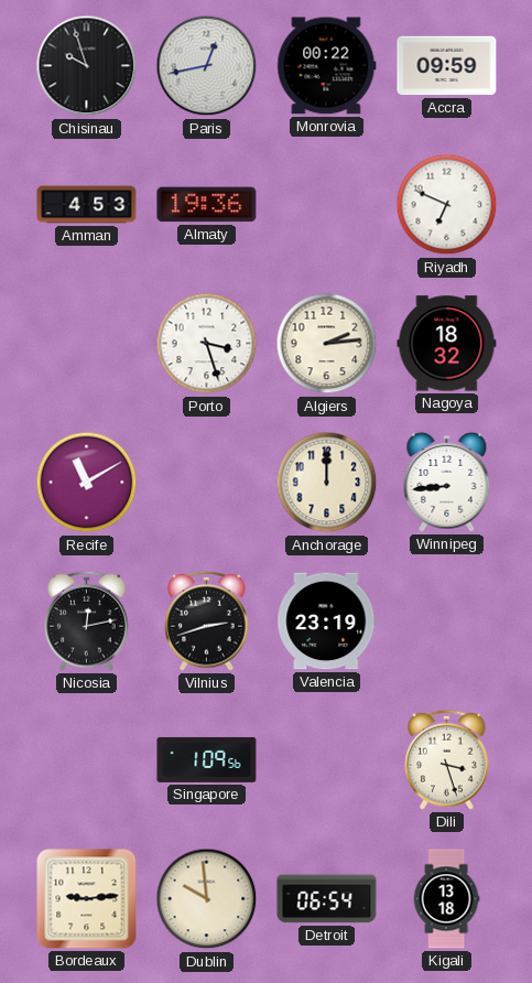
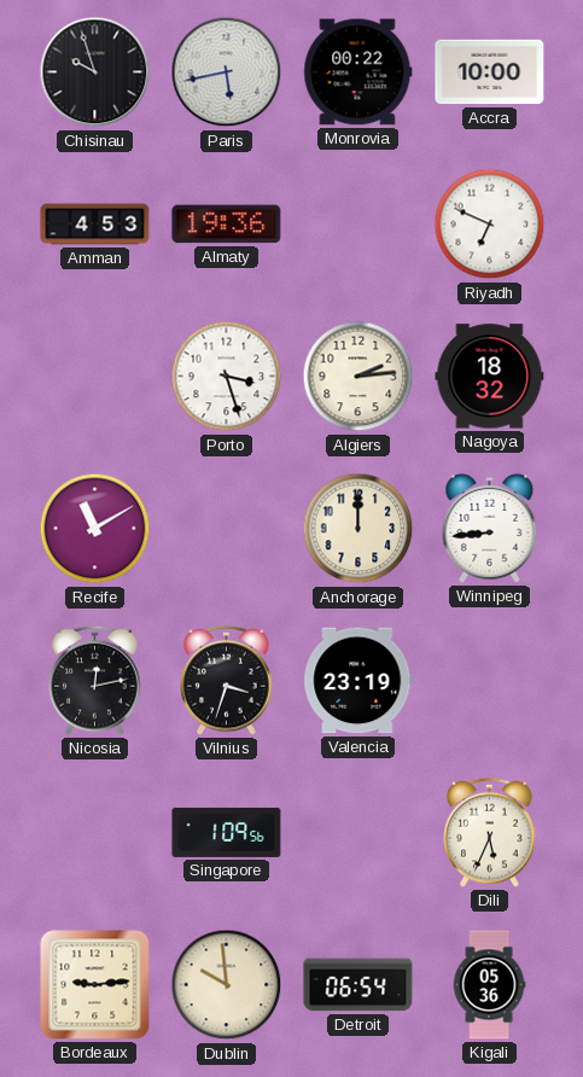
Paris: 12:43 -> 5:43 (227, 72)
Accra: 09:59 -> 10:00 (490, 72)
Vilnius: 2:42 -> 3:33 (227, 680)
Dili: 3:27 -> 5:34 (490, 832)
Kigali: 13:18 -> 05:36 (489, 985)
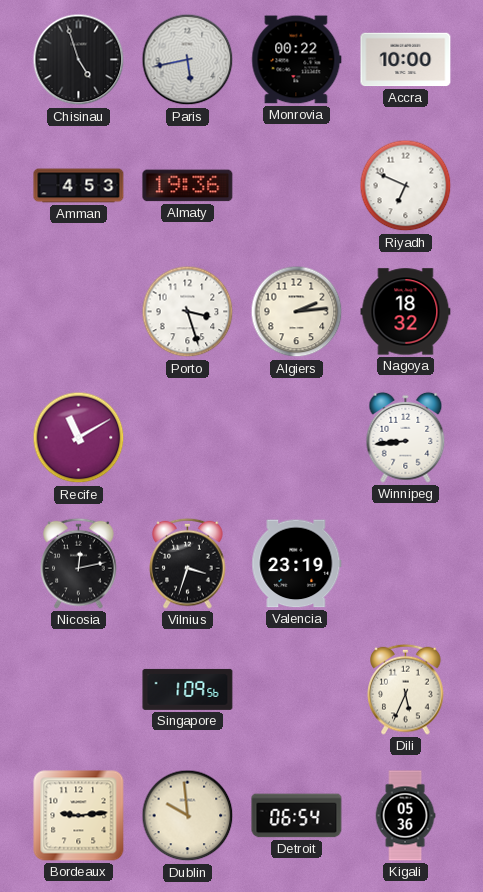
Chisinau: 9:57 -> 4:57 (79, 60)
Anchorage: 12:00 -> none (358, 529)
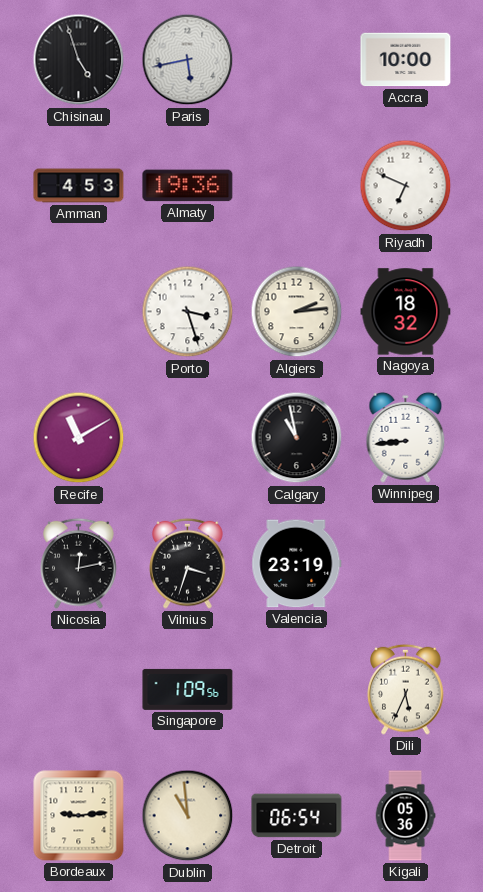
Monrovia: 00:22 -> none (297, 60)
Calgary: none -> 10:58 (297, 438)
Dublin: 9:59 -> 10:59 (188, 816)
